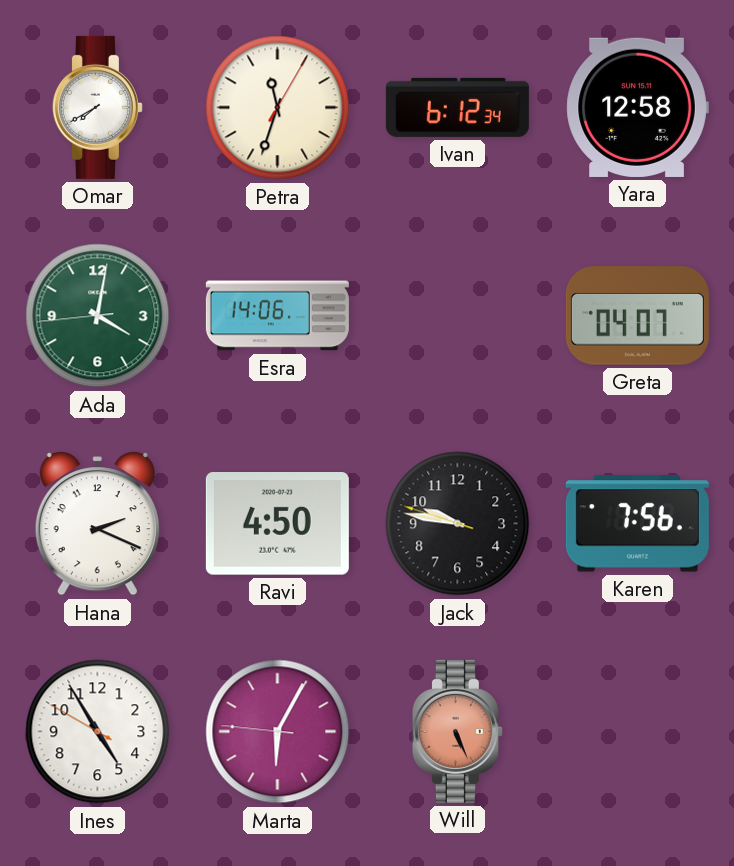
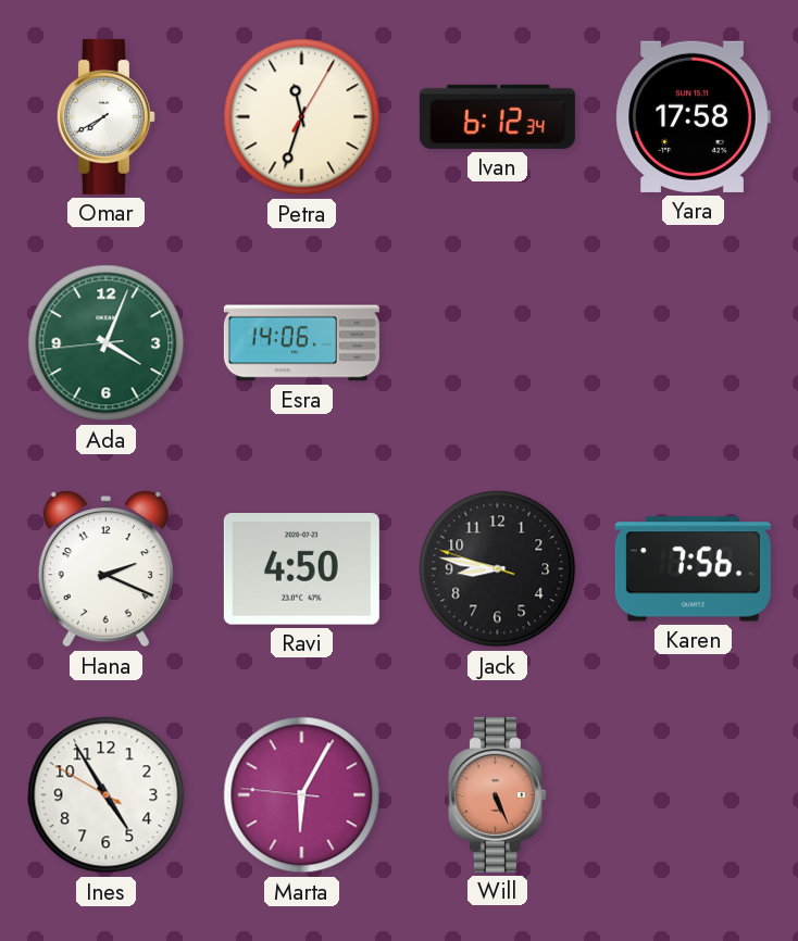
Yara: 12:58 -> 17:58 (693, 116)
Ada: 4:01 -> 4:03 (107, 343)
Greta: 04:07 -> none (637, 316)
Jack: 9:46 -> 8:46 (498, 569)
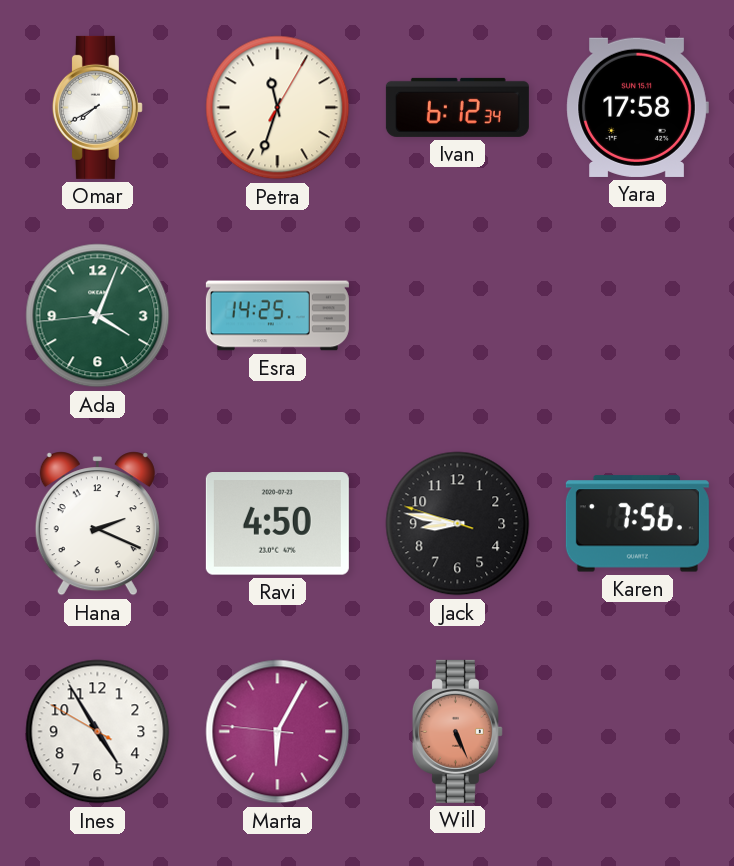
Esra: 14:06 -> 14:25 (277, 316)
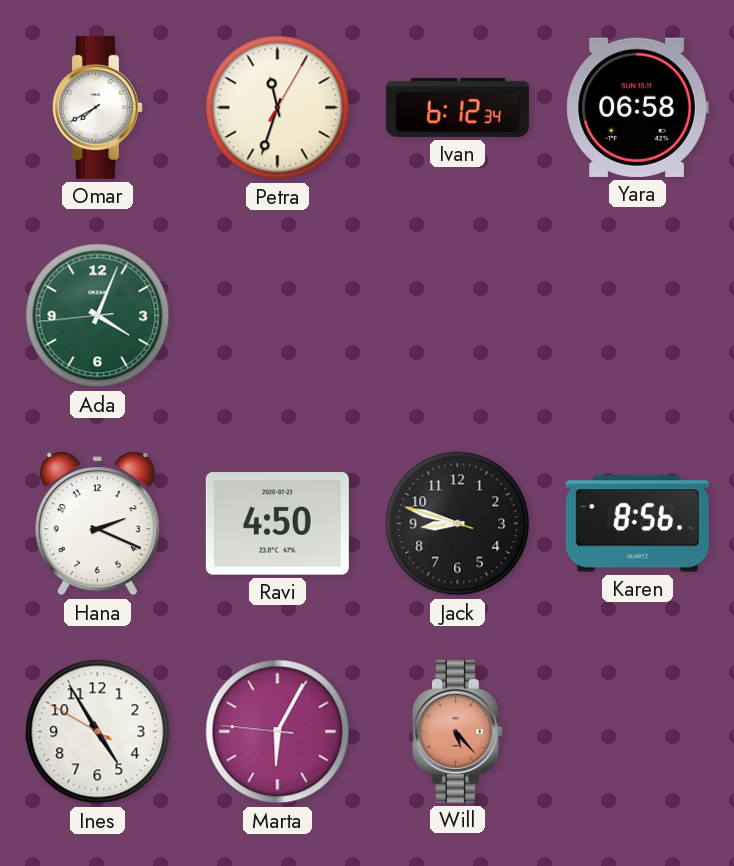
Yara: 17:58 -> 06:58 (637, 107)
Esra: 14:25 -> none (277, 316)
Jack: 8:46 -> 8:47 (458, 524)
Karen: 7:56 -> 8:56 (637, 524)
Will: 5:26 -> 5:23 (457, 731)
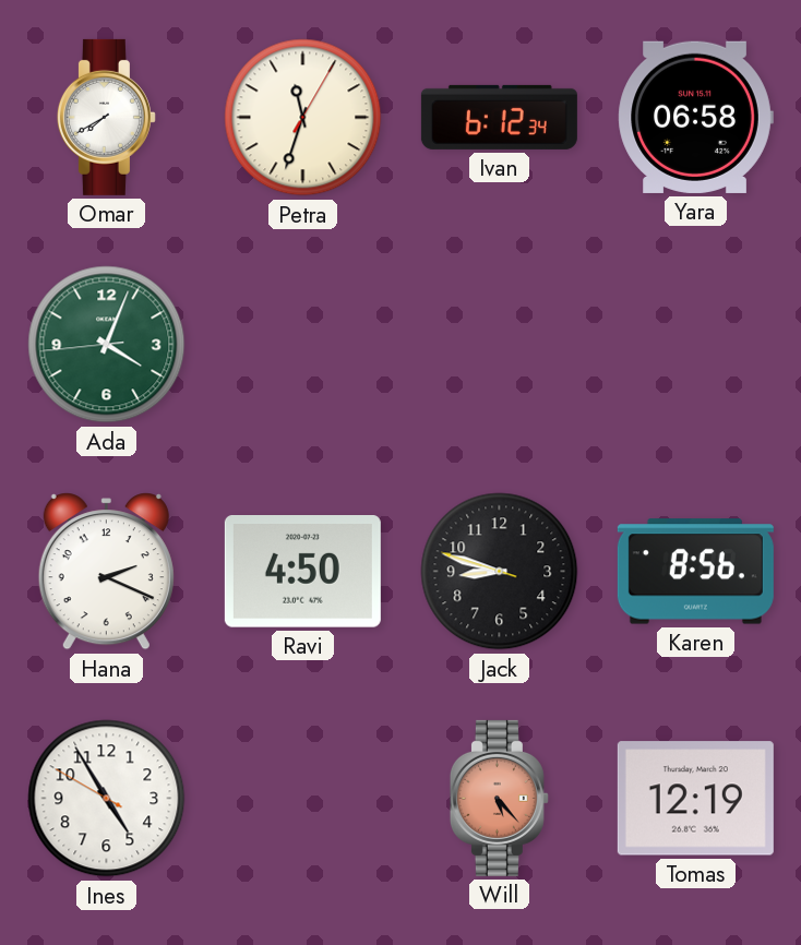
Marta: 6:04 -> none (278, 732)
Tomas: none -> 12:19 (695, 799)
